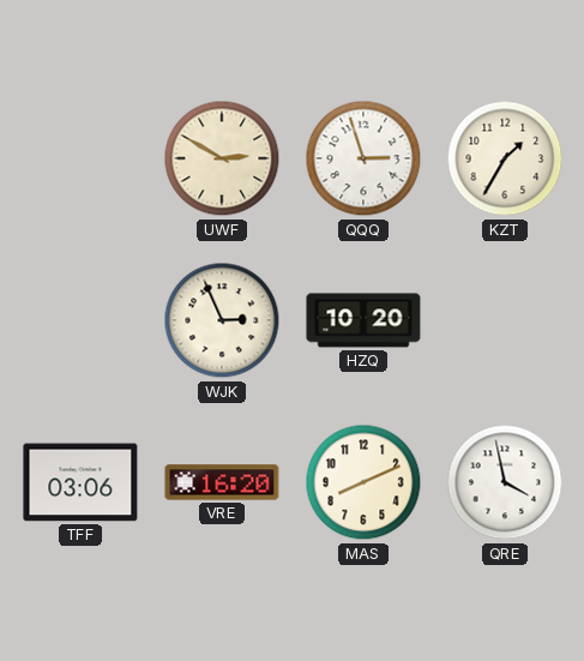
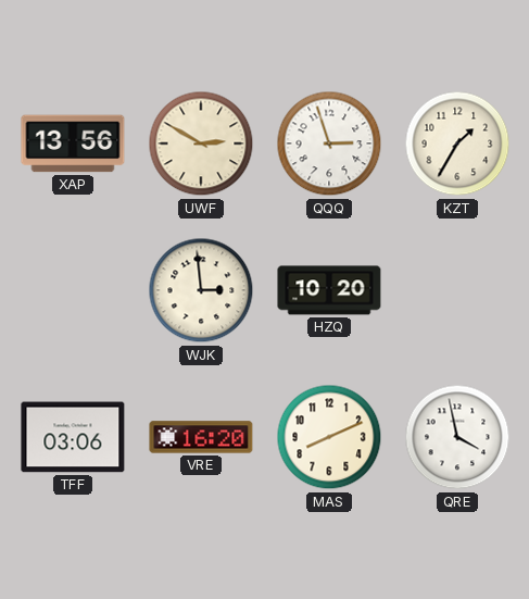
XAP: none -> 13:56 (73, 143)
WJK: 2:56 -> 2:59 (201, 290)
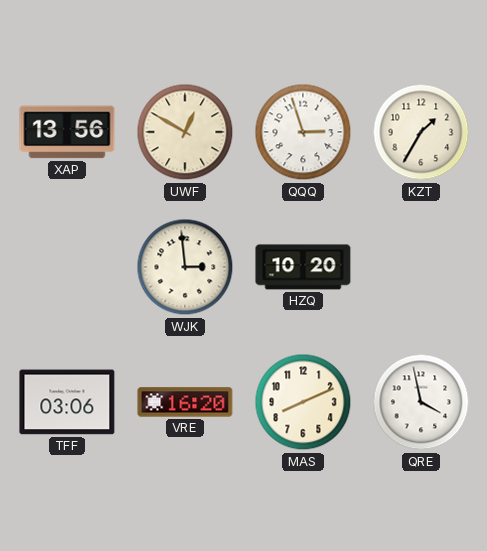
UWF: 2:50 -> 12:50 (185, 132)
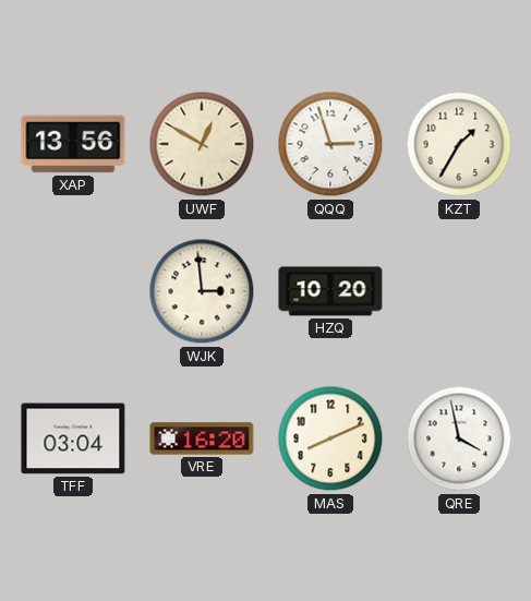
TFF: 03:06 -> 03:04 (73, 438)
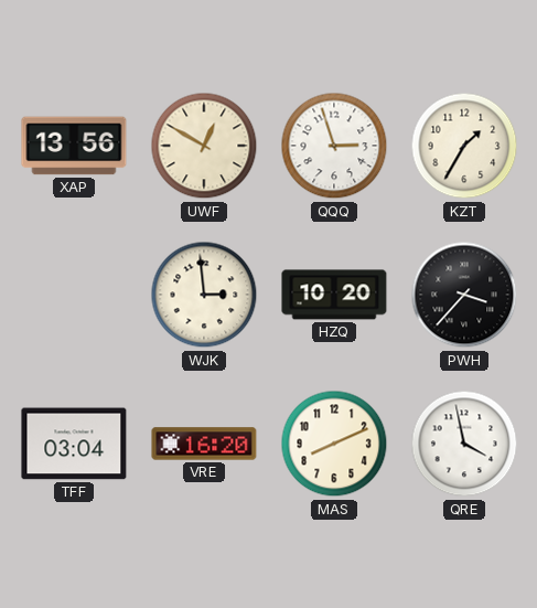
PWH: none -> 3:37 (464, 295)
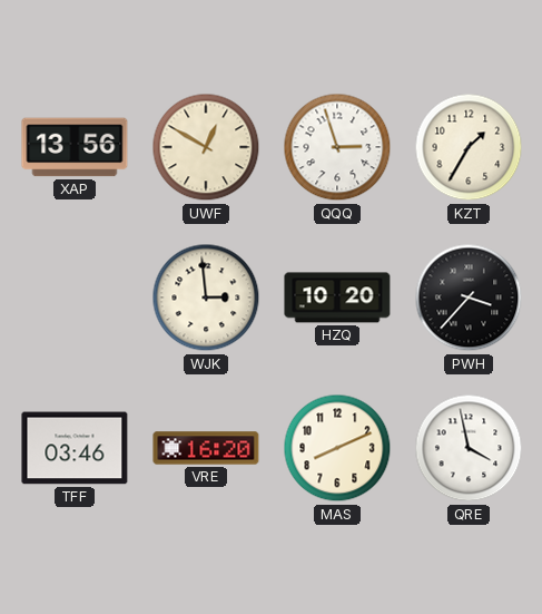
TFF: 03:04 -> 03:46 (75, 448)
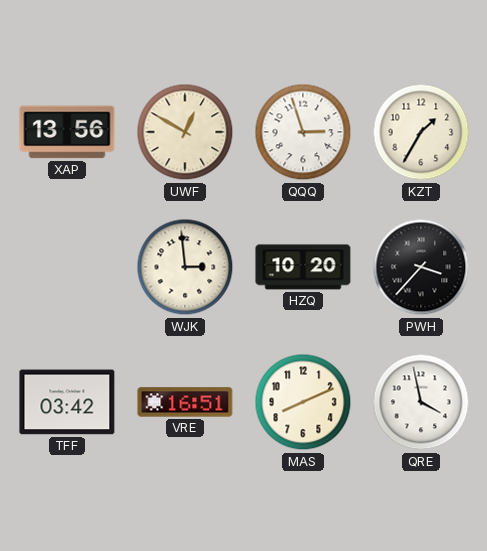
TFF: 03:46 -> 03:42 (67, 402)
VRE: 16:20 -> 16:51 (185, 402)
